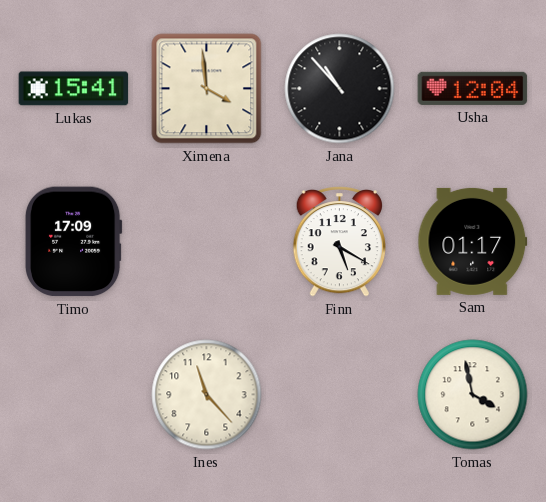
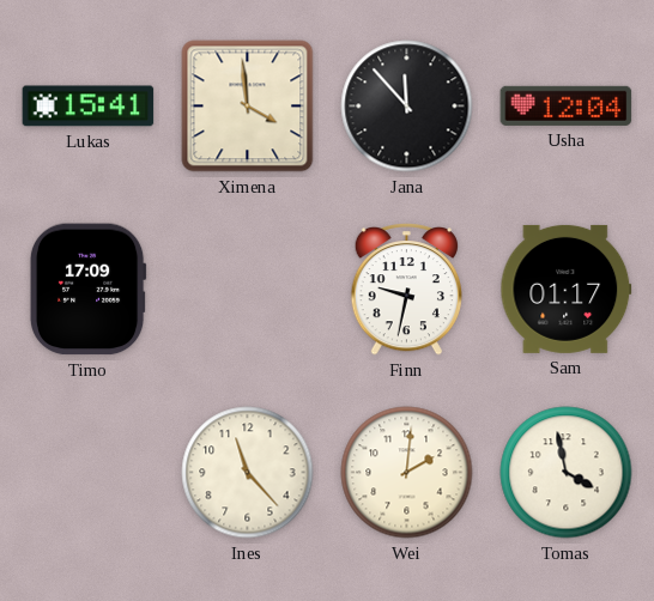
Jana: 10:53 -> 11:53 (407, 107)
Finn: 5:20 -> 9:32 (406, 290)
Wei: none -> 2:01 (407, 473)
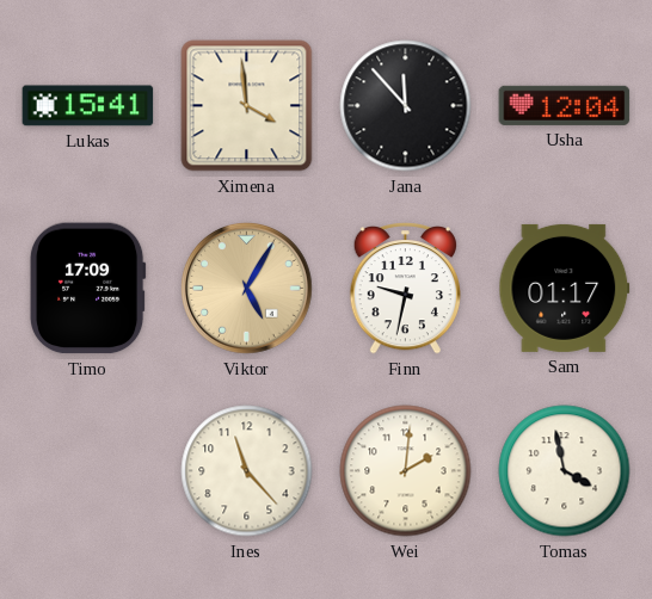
Viktor: none -> 5:05 (247, 289)
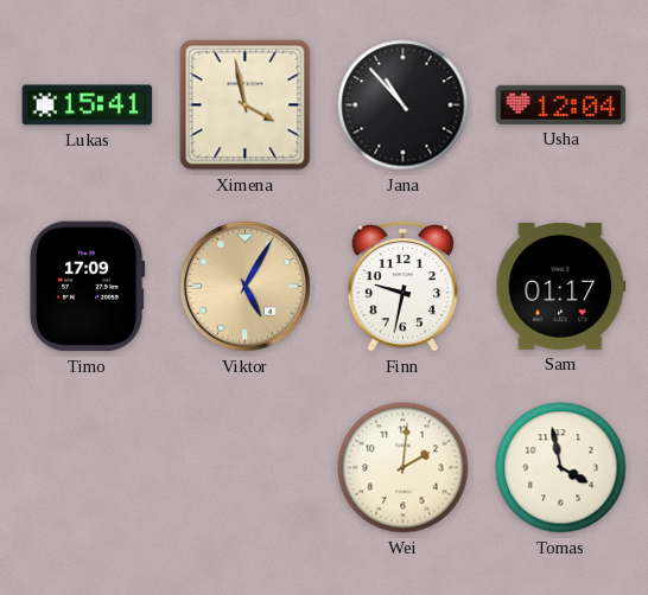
Ximena: 3:59 -> 3:58 (246, 105)
Jana: 11:53 -> 10:53 (404, 105)
Ines: 11:23 -> none (247, 471)
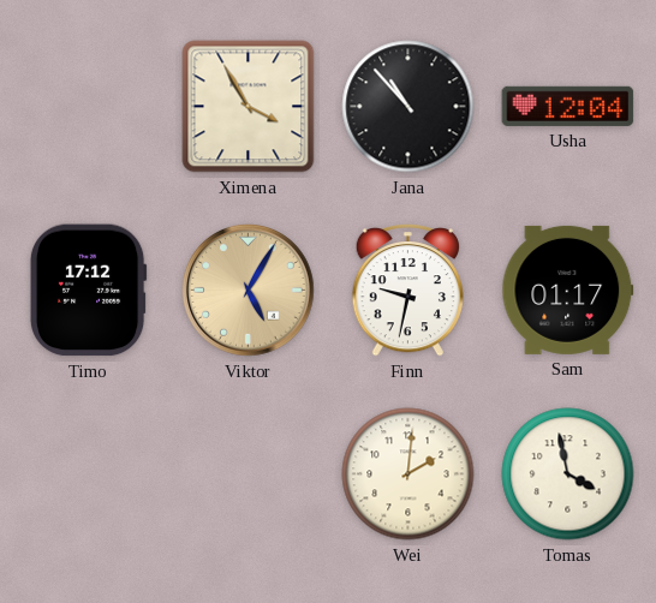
Lukas: 15:41 -> none (88, 105)
Ximena: 3:58 -> 3:55 (249, 107)
Timo: 17:09 -> 17:12 (88, 291)
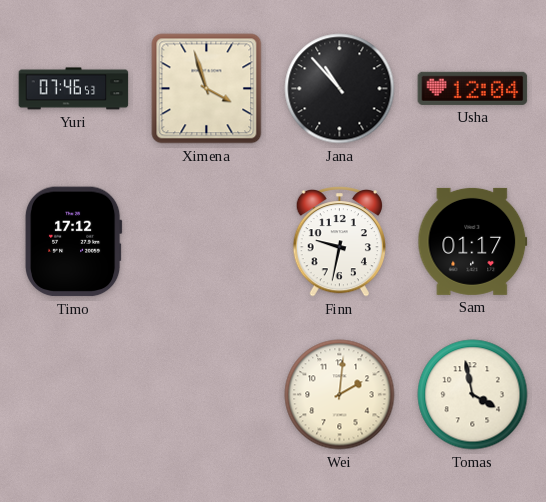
Yuri: none -> 07:46 (74, 89)
Ximena: 3:55 -> 3:57 (207, 89)
Viktor: 5:05 -> none (249, 291)
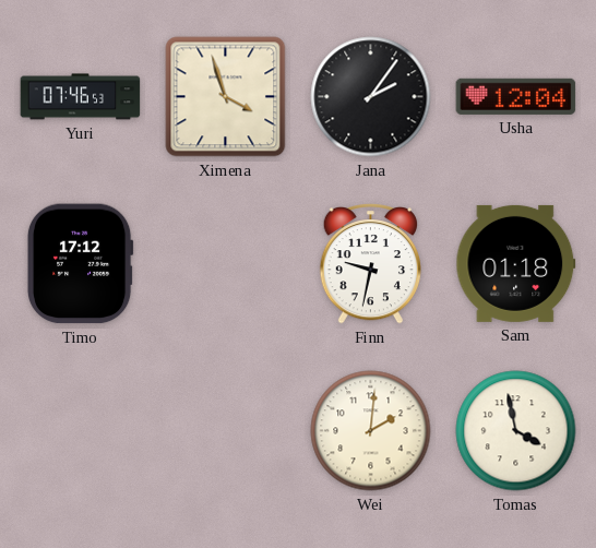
Jana: 10:53 -> 2:06 (371, 97)
Sam: 01:17 -> 01:18 (516, 263)
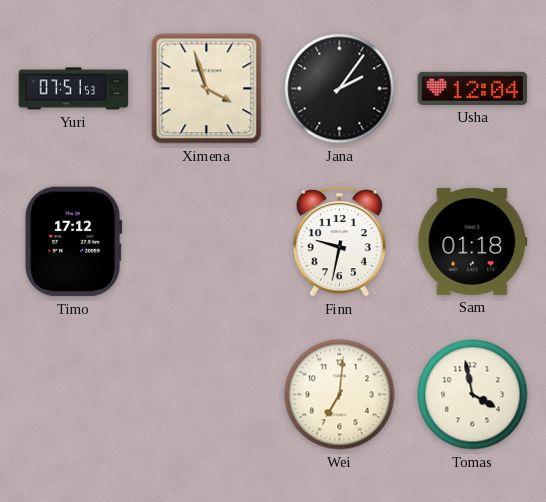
Yuri: 07:46 -> 07:51 (74, 89)
Wei: 2:01 -> 7:01 (340, 395)
